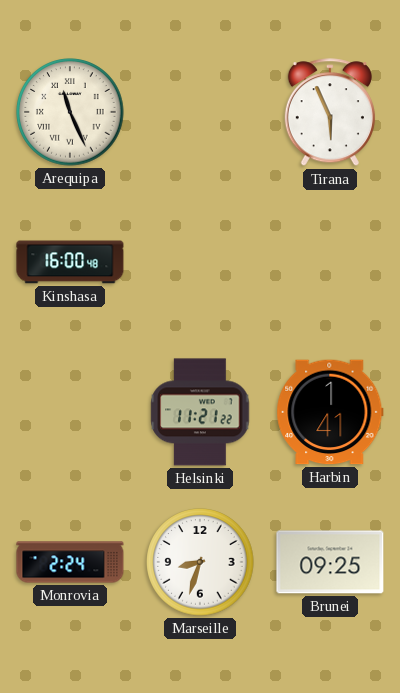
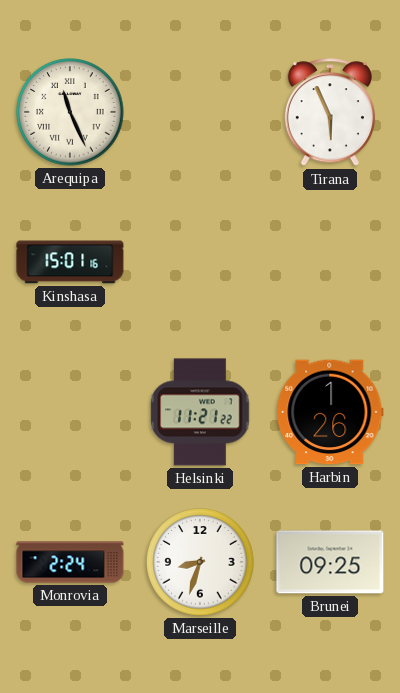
Kinshasa: 16:00 -> 15:01 (70, 262)
Harbin: 1:41 -> 1:26 (330, 412)
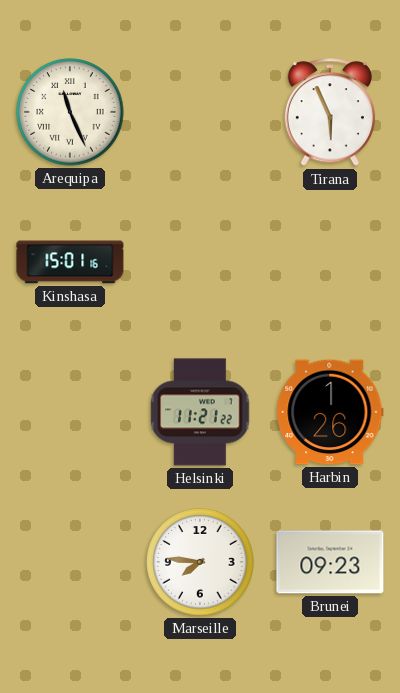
Monrovia: 2:24 -> none (70, 562)
Marseille: 8:33 -> 7:46 (200, 562)
Brunei: 09:25 -> 09:23 (330, 562)
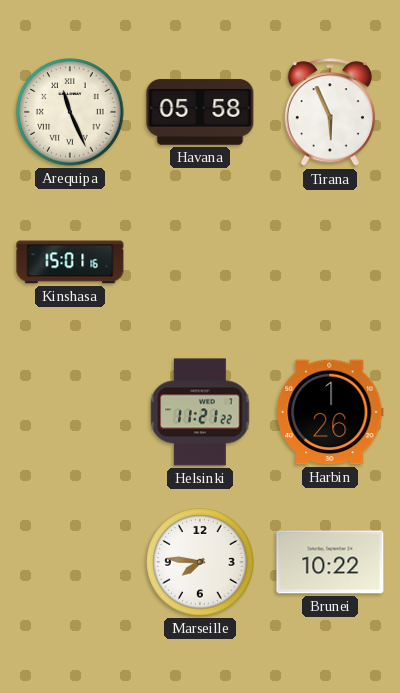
Havana: none -> 05:58 (200, 112)
Brunei: 09:23 -> 10:22 (330, 562)
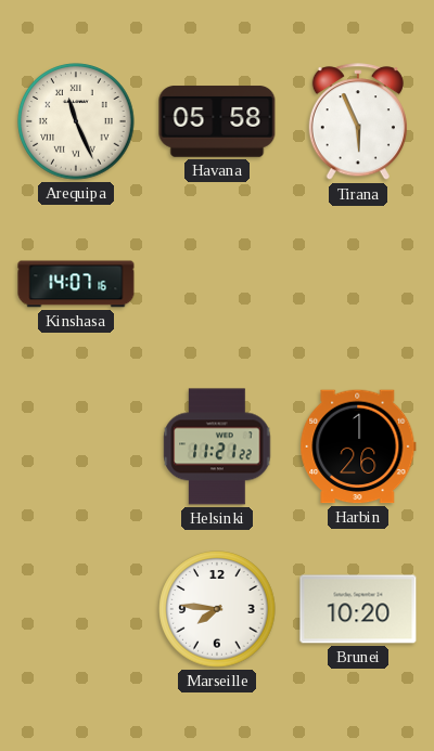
Kinshasa: 15:01 -> 14:07 (76, 284)
Brunei: 10:22 -> 10:20 (358, 609)
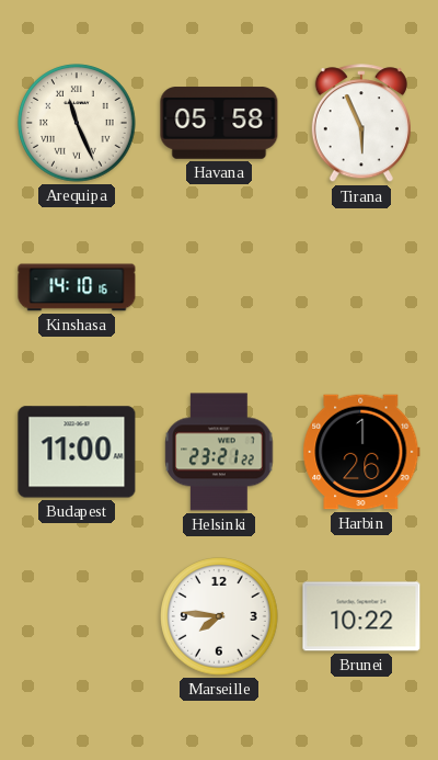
Kinshasa: 14:07 -> 14:10 (77, 287)
Budapest: none -> 11:00 (77, 452)
Helsinki: 11:21 -> 23:21 (219, 452)
Brunei: 10:20 -> 10:22 (361, 616)
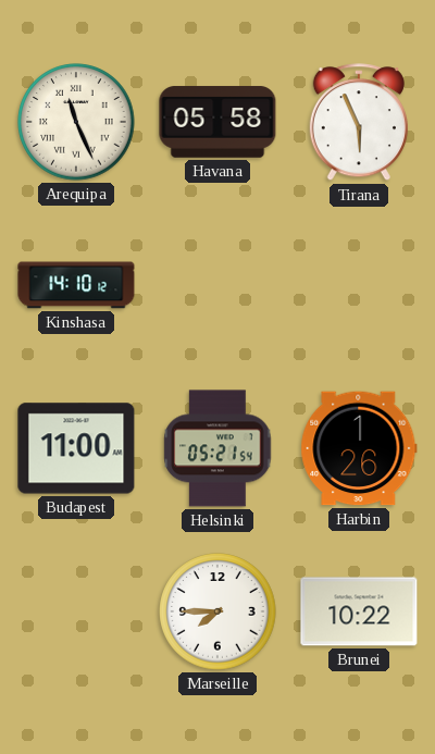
Kinshasa: 14:10:16 -> 14:10:12 (76, 285)
Helsinki: 23:21 -> 05:21 (217, 448)
Marseille: 7:46 -> 7:45 (217, 611)
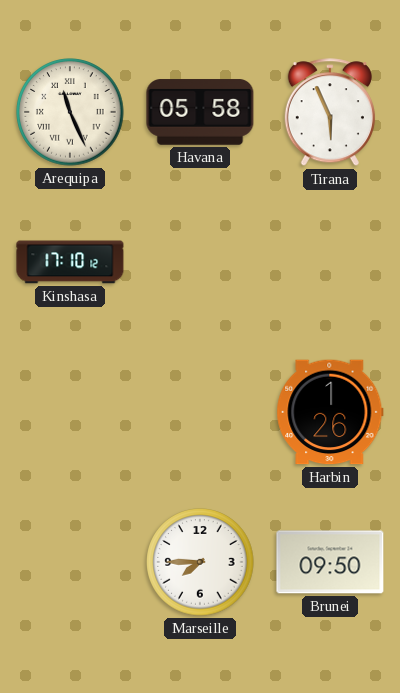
Kinshasa: 14:10 -> 17:10 (70, 262)
Budapest: 11:00 -> none (76, 448)
Helsinki: 05:21 -> none (217, 448)
Brunei: 10:22 -> 09:50 (330, 562)
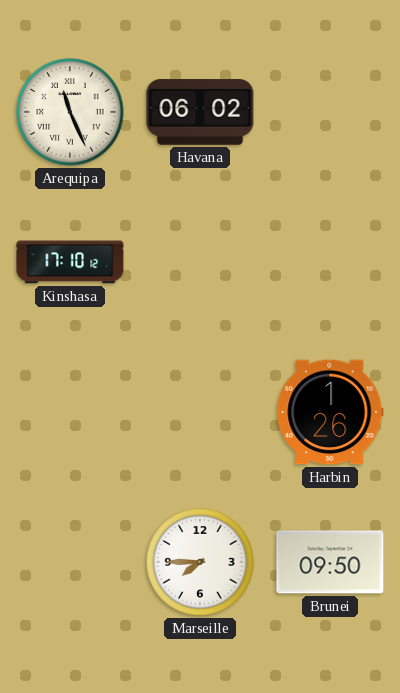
Havana: 05:58 -> 06:02 (200, 112)
Tirana: 5:56 -> none (330, 113)
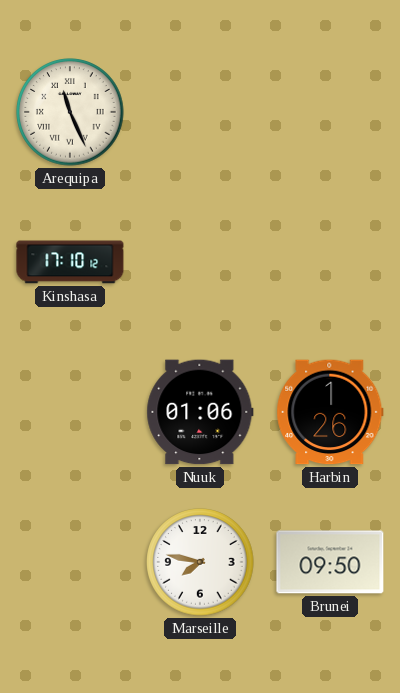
Havana: 06:02 -> none (200, 112)
Nuuk: none -> 01:06 (200, 412)
Marseille: 7:45 -> 7:47 (200, 562)
